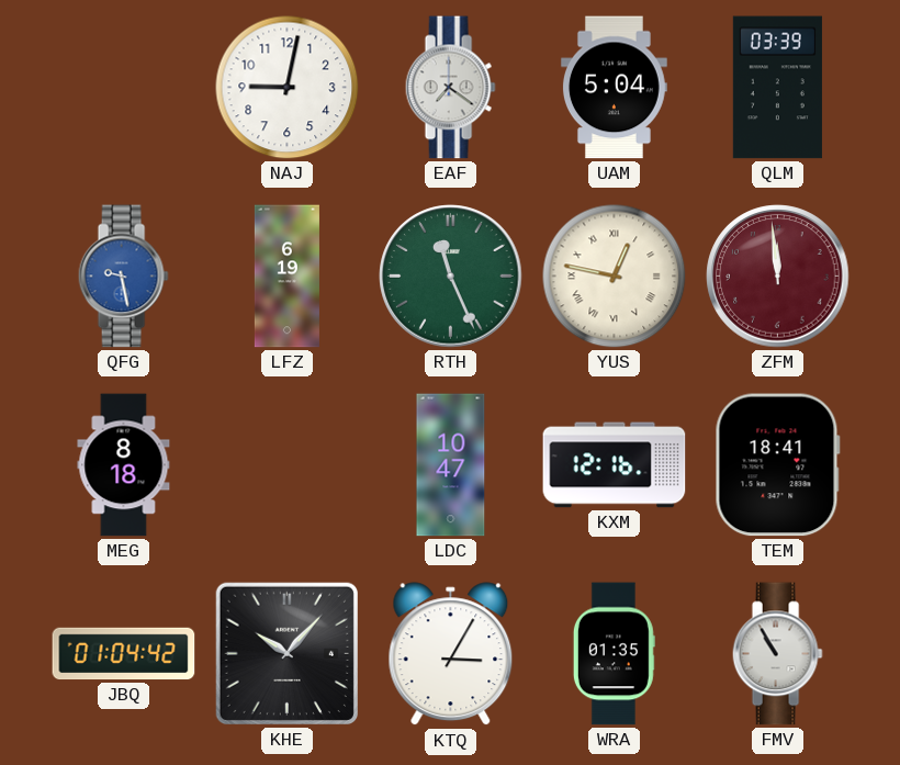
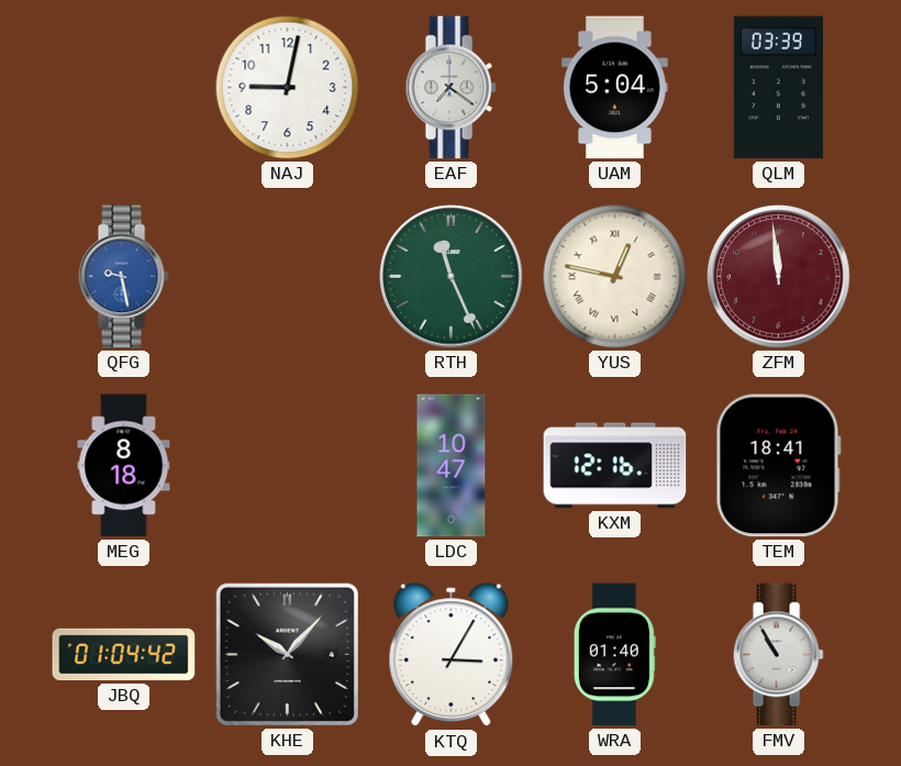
LFZ: 6:19 -> none (286, 277)
WRA: 01:35 -> 01:40 (614, 655)
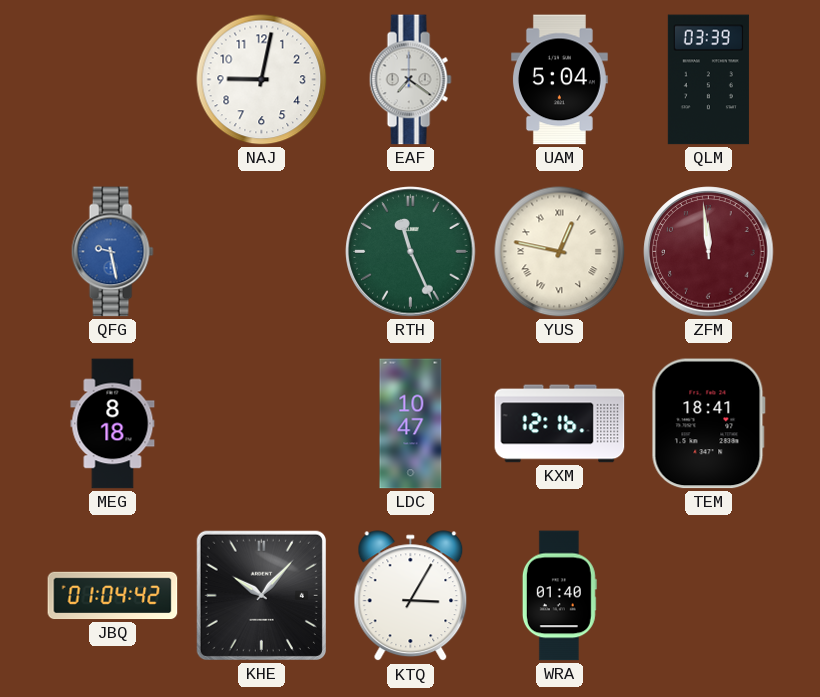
FMV: 10:55 -> none (778, 655)
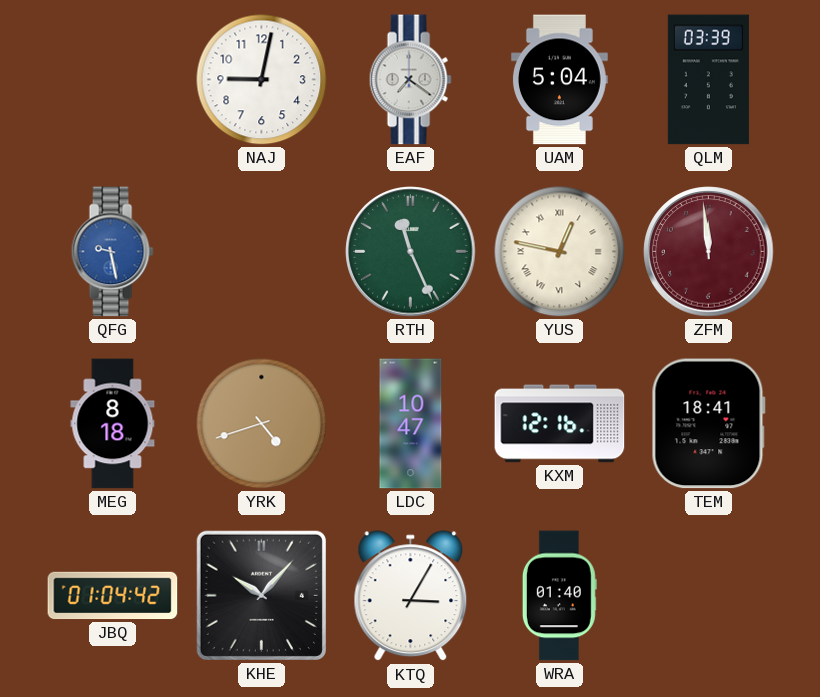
YRK: none -> 4:42 (262, 424)
